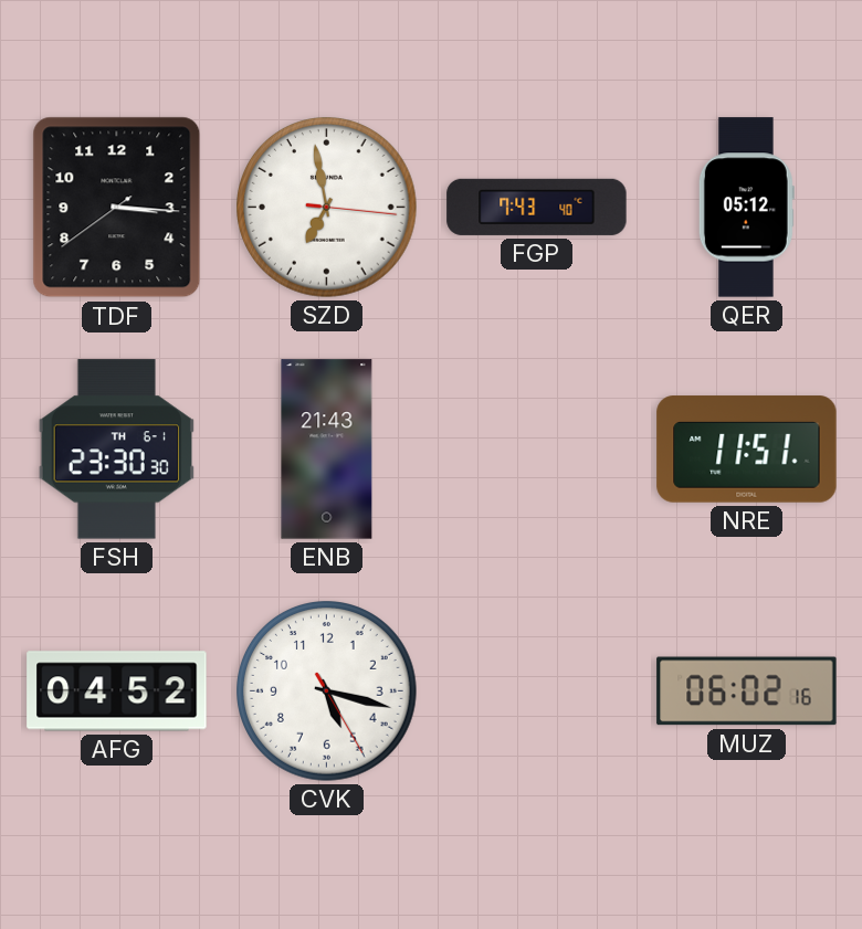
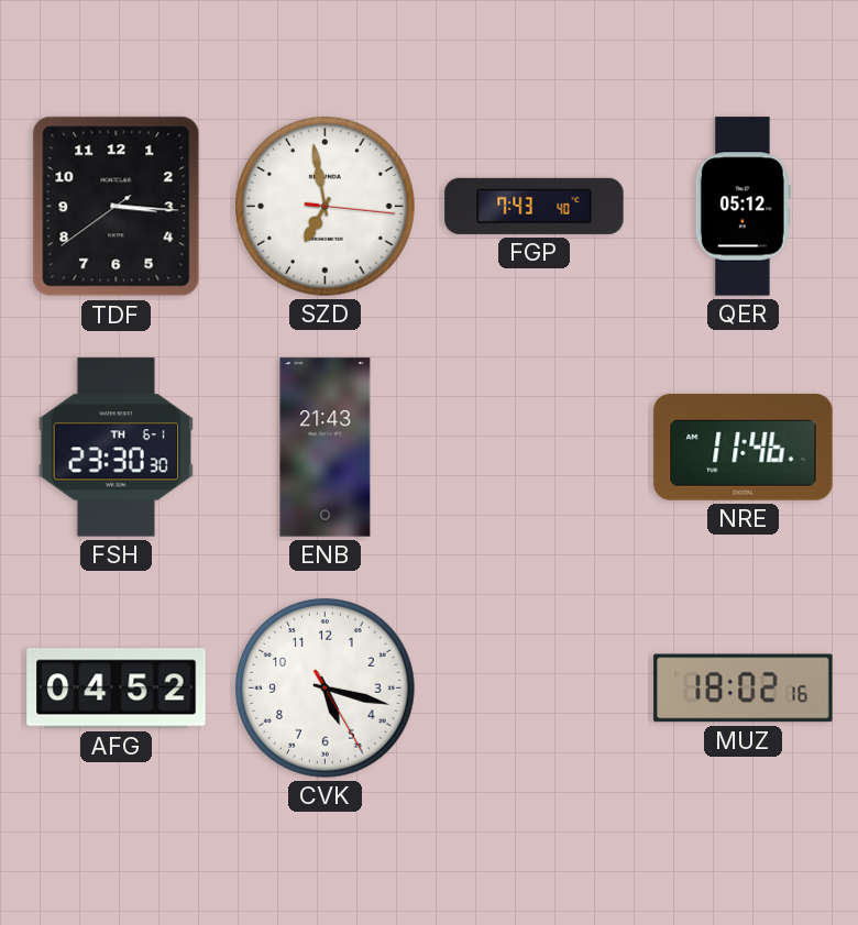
NRE: 11:51 -> 11:46 (744, 448)
MUZ: 06:02 -> 18:02 (744, 689)
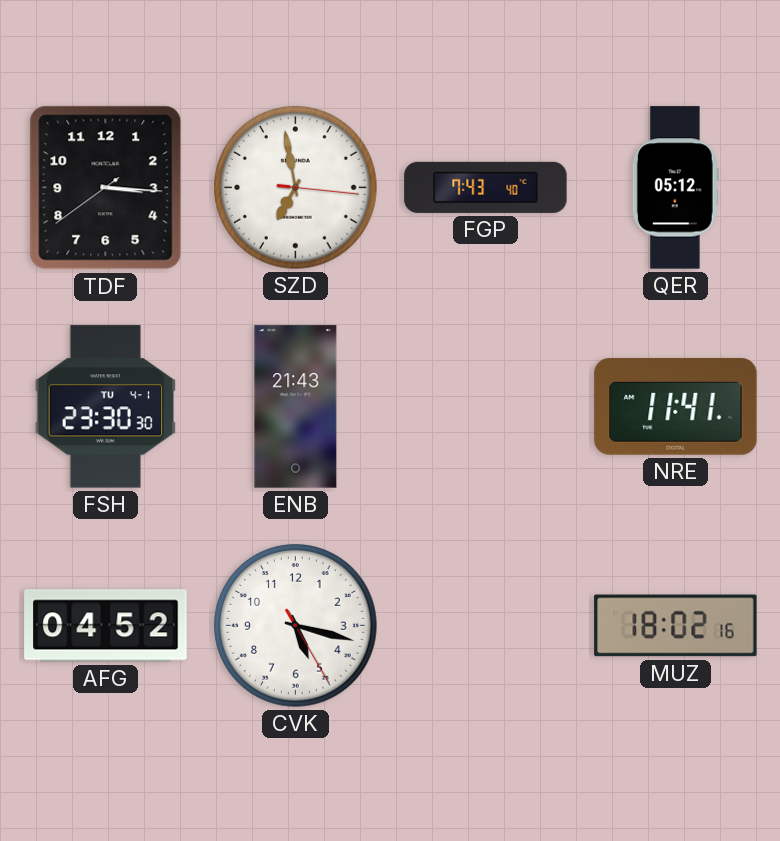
FSH date: TH 6-1 -> TU 4-1 (105, 407)
NRE: 11:46 -> 11:41 (676, 407)
